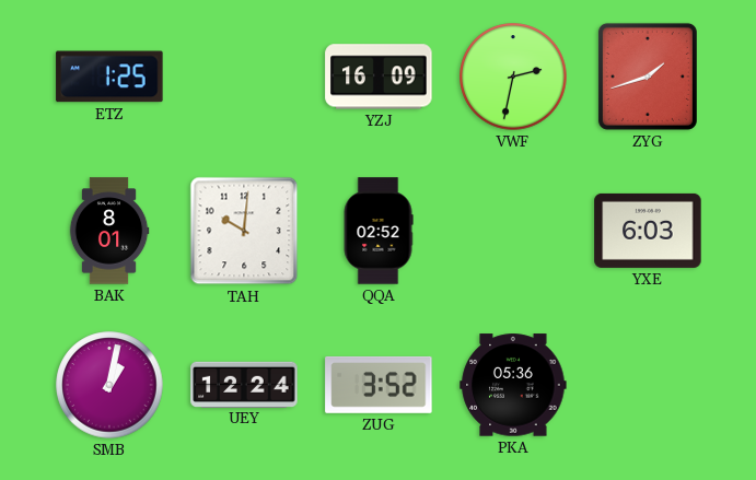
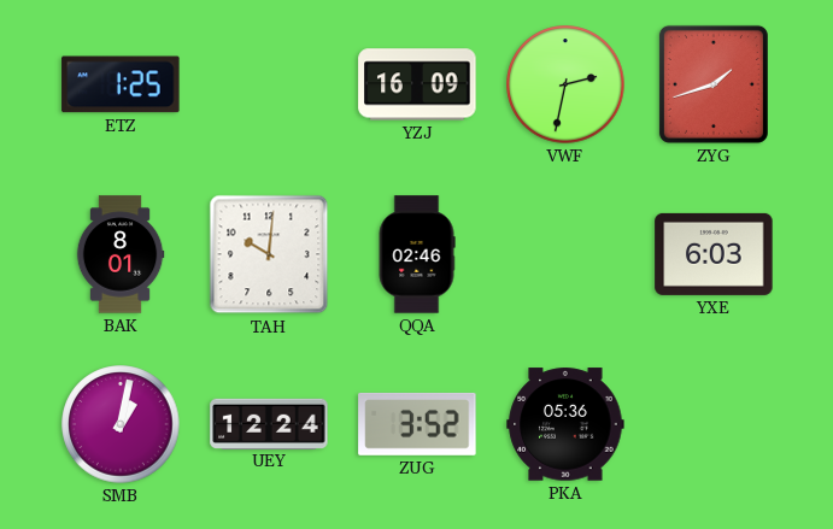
QQA: 02:52 -> 02:46 (417, 254)
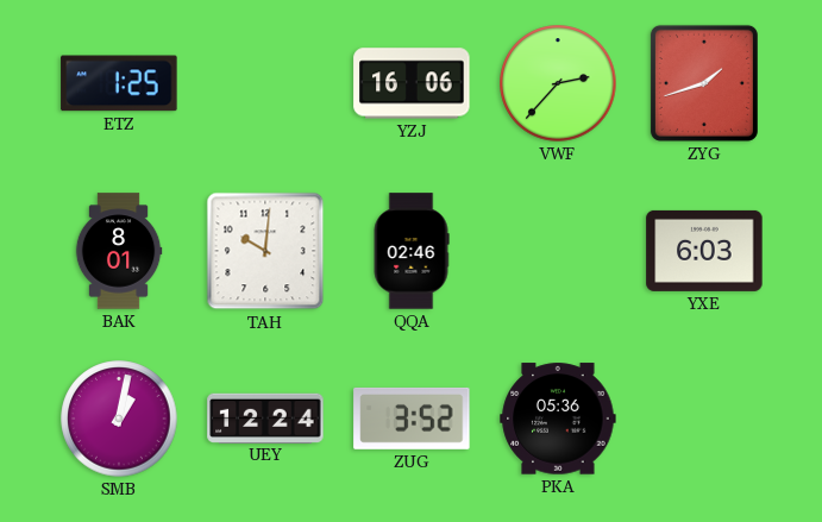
YZJ: 16:09 -> 16:06 (412, 83)
VWF: 2:32 -> 2:37 (558, 83)
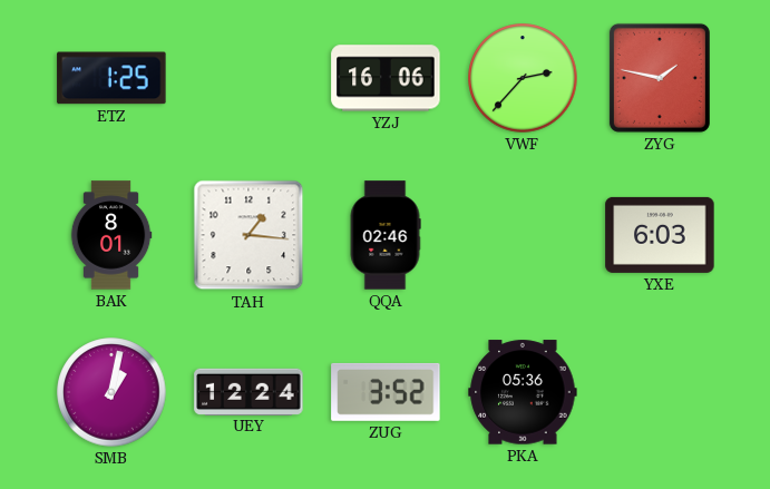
ZYG: 1:42 -> 1:47 (660, 78)
TAH: 10:01 -> 1:16 (248, 235)
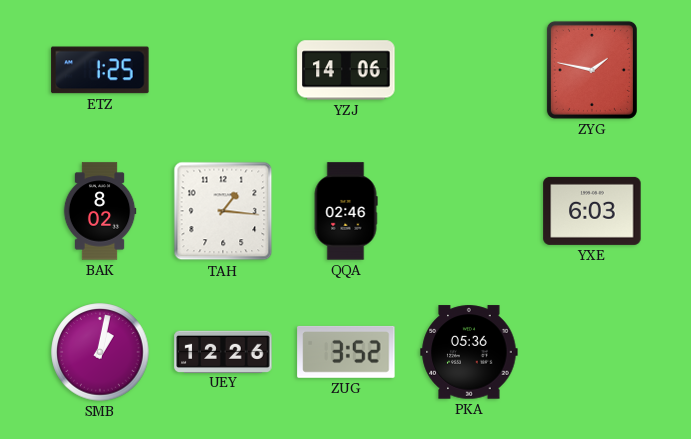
YZJ: 16:06 -> 14:06 (346, 70)
VWF: 2:37 -> none (523, 78)
BAK: 8:01 -> 8:02 (100, 211)
UEY: 12:24 -> 12:26 (223, 351)
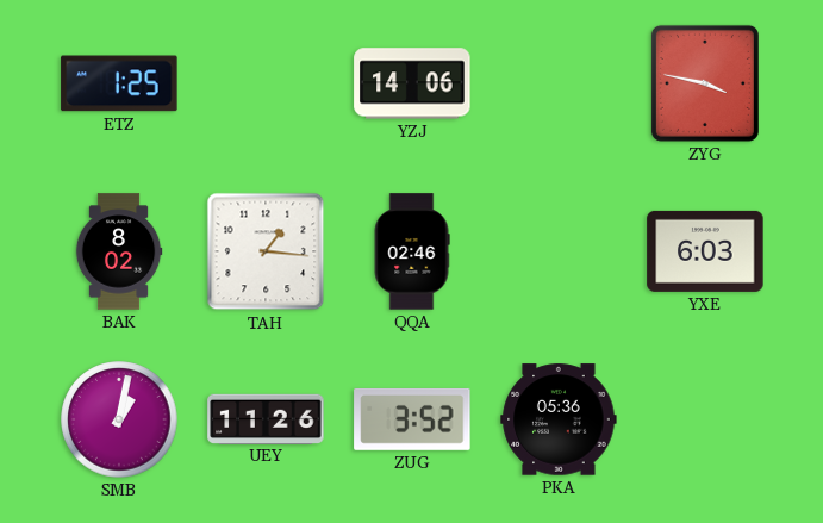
ZYG: 1:47 -> 3:47 (705, 83)
UEY: 12:26 -> 11:26 (266, 418)
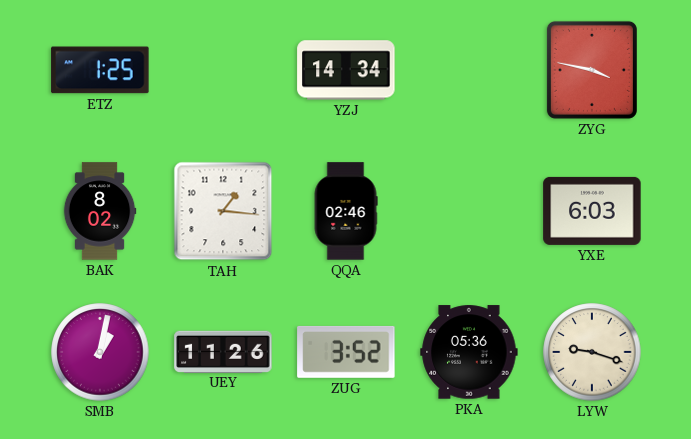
YZJ: 14:06 -> 14:34 (346, 70)
LYW: none -> 9:18 (592, 352)
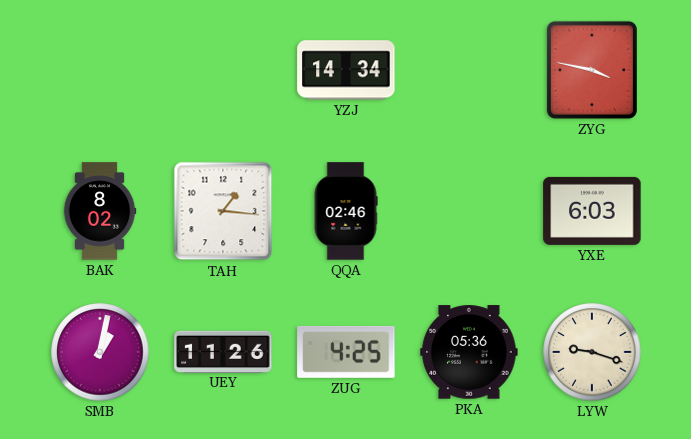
ETZ: 1:25 -> none (100, 70)
ZUG: 3:52 -> 4:25 (346, 352)
